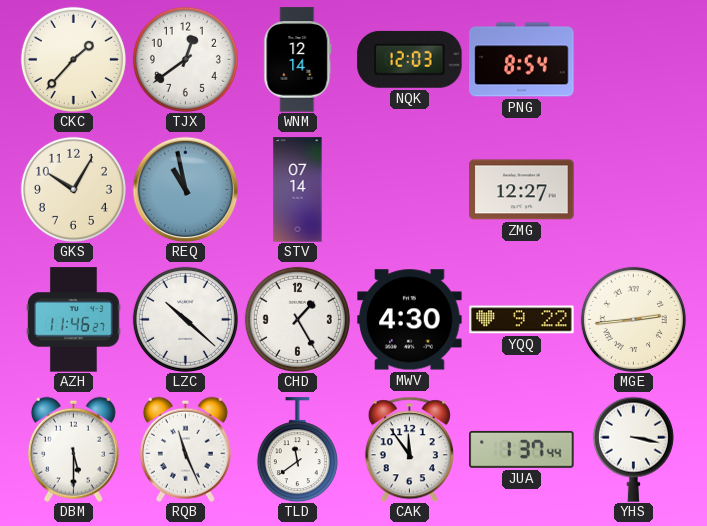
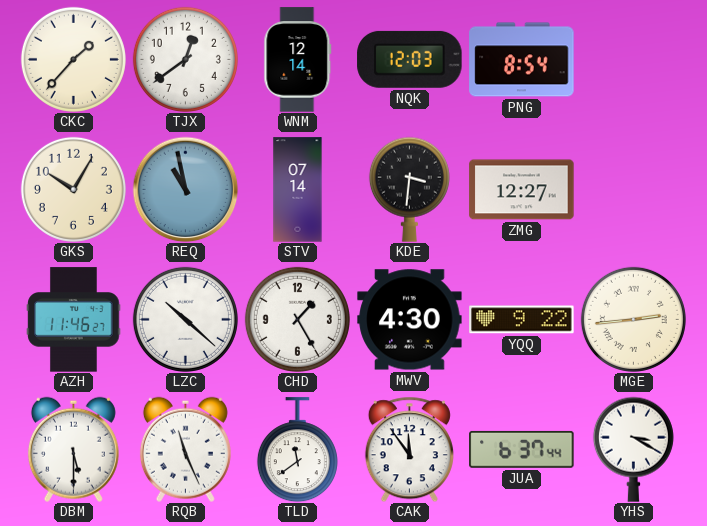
KDE: none -> 3:31 (409, 189)
JUA: 1:37 -> 6:37 (522, 449)
YHS: 3:17 -> 3:20 (633, 449)
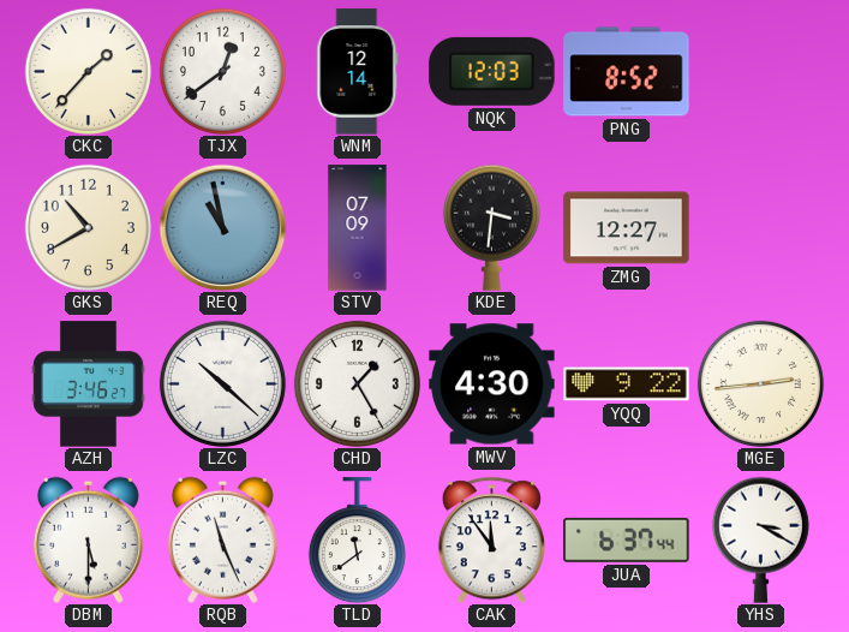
PNG: 8:54 -> 8:52 (627, 72)
GKS: 10:05 -> 10:40 (88, 227)
STV: 07:14 -> 07:09 (358, 228)
AZH: 11:46 -> 3:46 (89, 384)
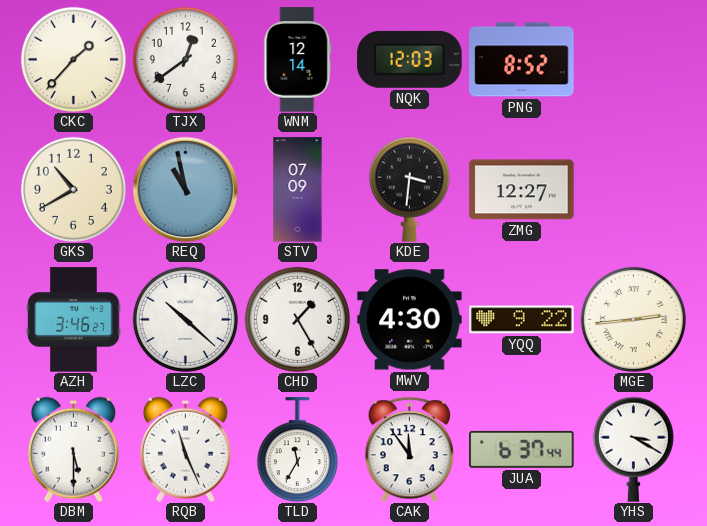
TLD: 11:39 -> 11:35 (297, 450)
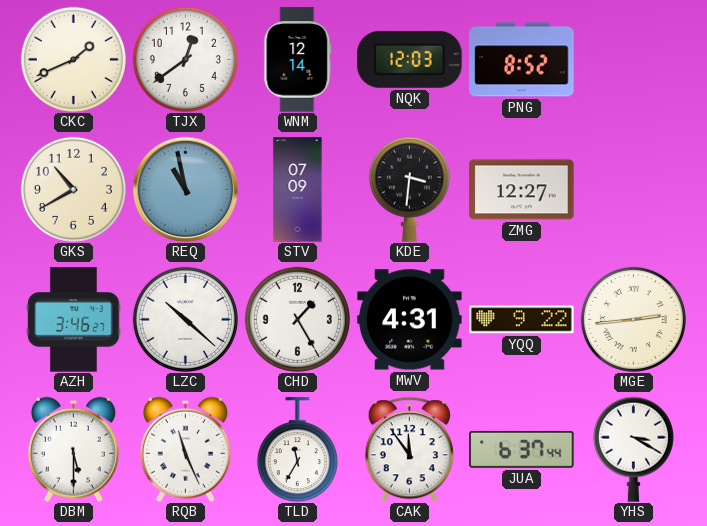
CKC: 1:37 -> 1:41 (73, 59)
MWV: 4:30 -> 4:31 (410, 320)
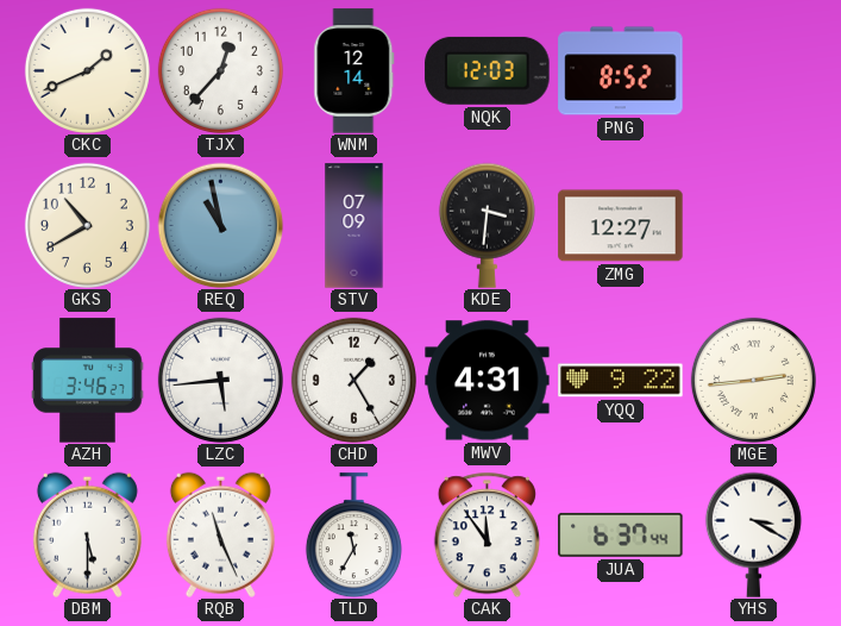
TJX: 12:39 -> 12:37 (220, 70)
LZC: 10:22 -> 5:44 (220, 380)
